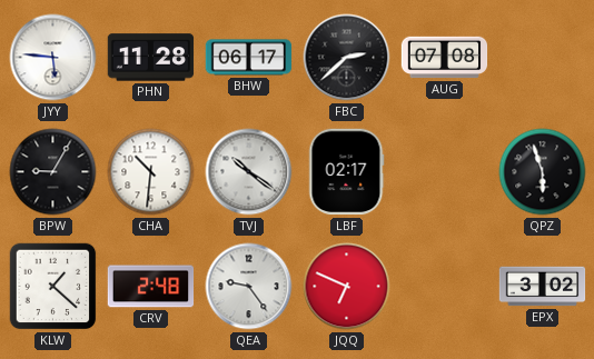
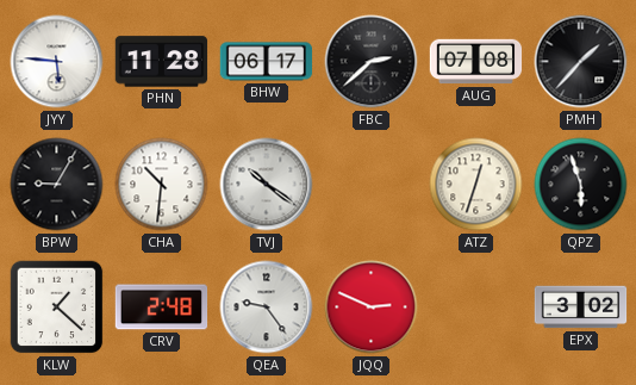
PMH: none -> 1:37 (581, 62)
LBF: 02:17 -> none (346, 172)
ATZ: none -> 12:33 (476, 185)
JQQ: 6:49 -> 2:49 (372, 308)
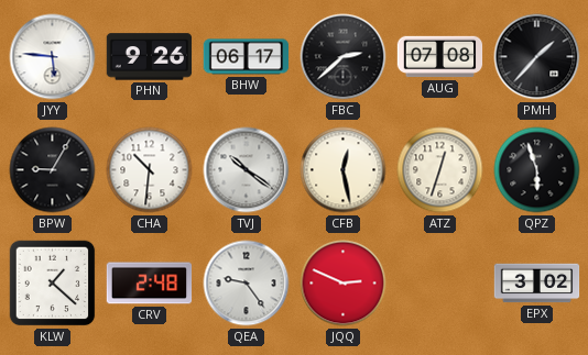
PHN: 11:28 -> 9:26 (150, 57)
CFB: none -> 12:28 (344, 170)
